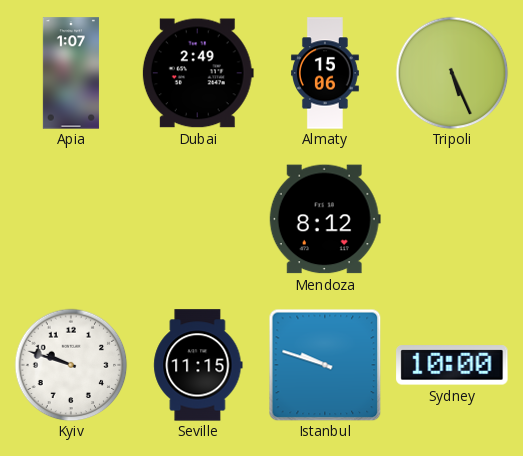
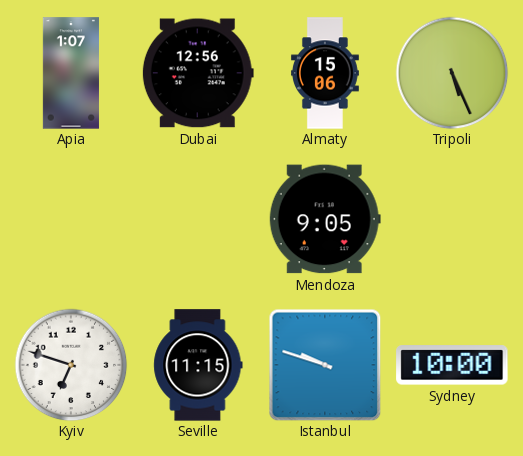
Dubai: 2:49 -> 12:56 (198, 73)
Mendoza: 8:12 -> 9:05 (325, 219)
Kyiv: 9:48 -> 6:48 (71, 365)
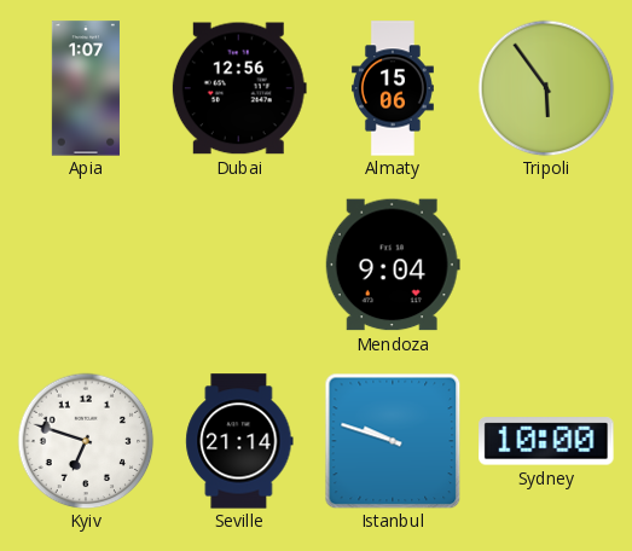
Tripoli: 5:26 -> 5:54 (546, 88)
Mendoza: 9:05 -> 9:04 (393, 265)
Seville: 11:15 -> 21:14 (239, 441)
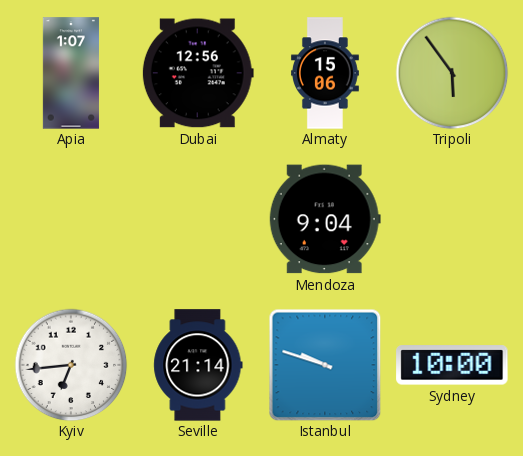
Kyiv: 6:48 -> 6:44 (71, 365)
